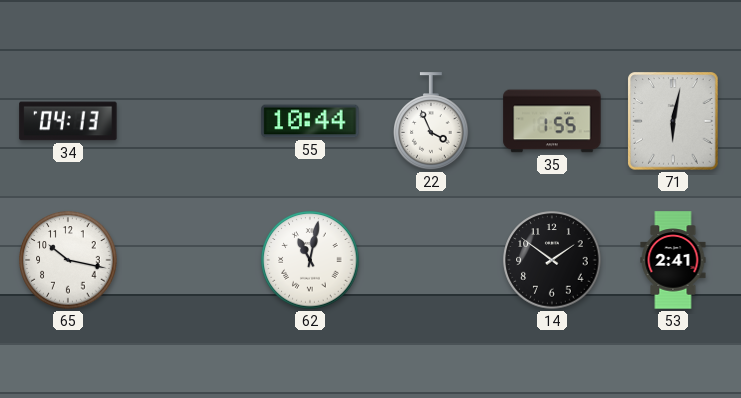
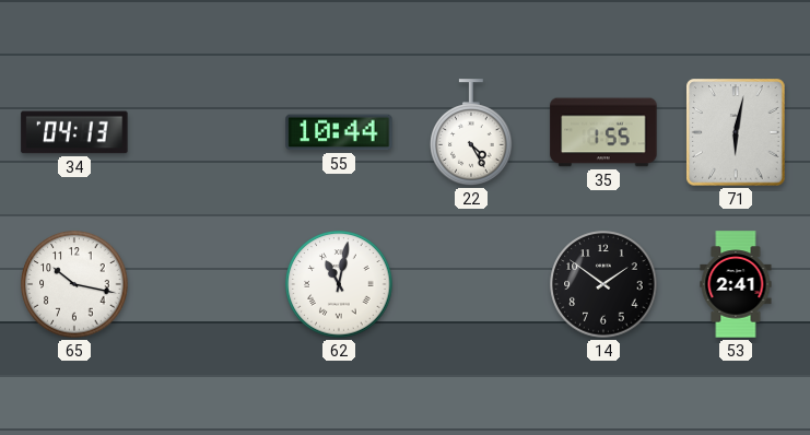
22: 3:56 -> 4:25 (471, 132)
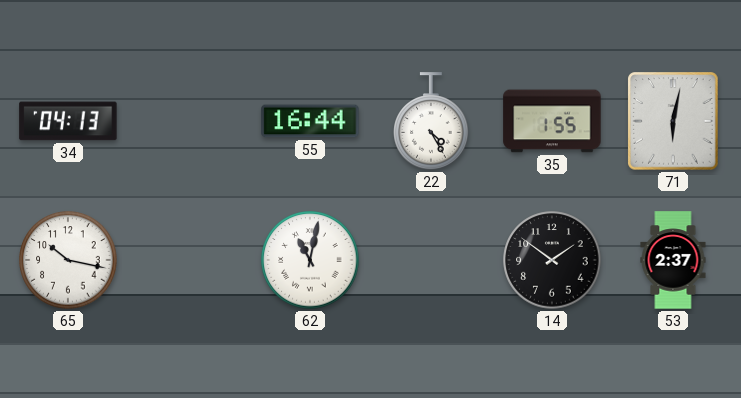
55: 10:44 -> 16:44 (310, 121)
53: 2:41 -> 2:37 (673, 260)
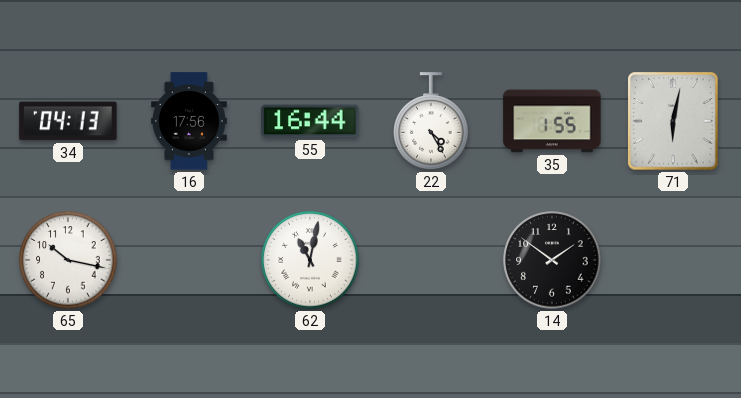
16: none -> 17:56 (189, 121)
53: 2:37 -> none (673, 260)
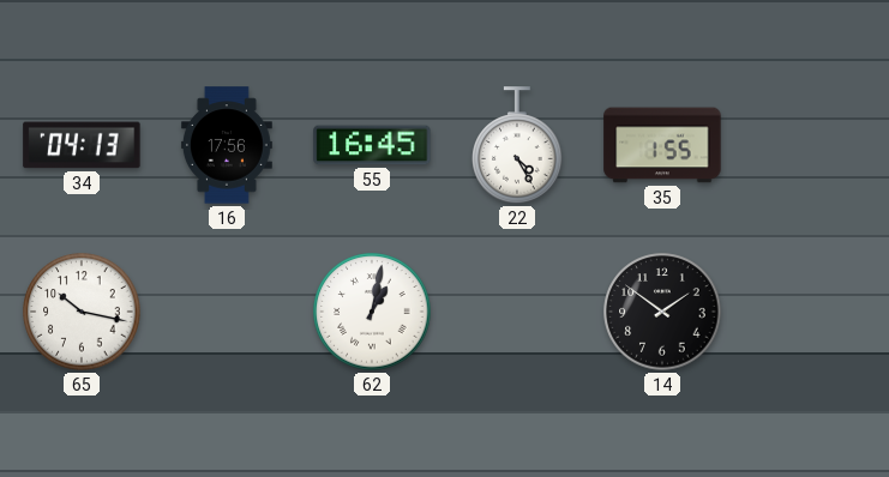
55: 16:44 -> 16:45 (372, 145)
71: 6:02 -> none (673, 121)
62: 11:02 -> 1:02 (372, 312)
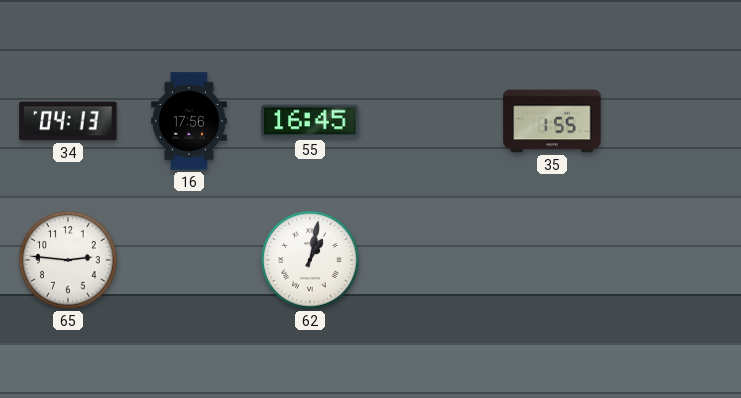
22: 4:25 -> none (517, 145)
65: 10:17 -> 2:46 (68, 260)
14: 1:51 -> none (662, 312)
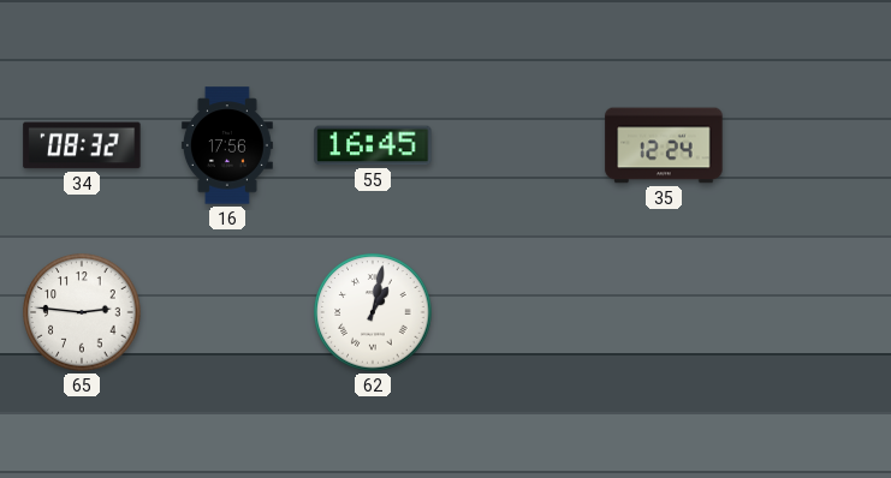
34: 04:13 -> 08:32 (82, 145)
35: 1:55 -> 12:24 (664, 145)
